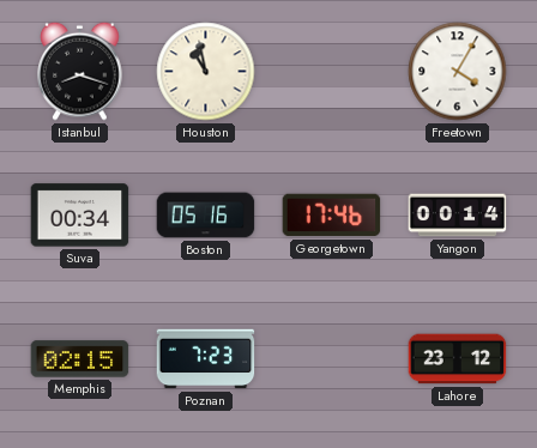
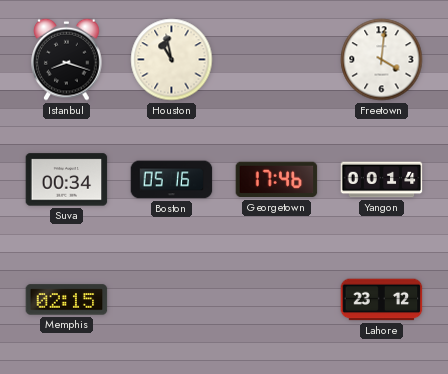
Freetown: 4:05 -> 4:01 (382, 60)
Poznan: 7:23 -> none (206, 359)
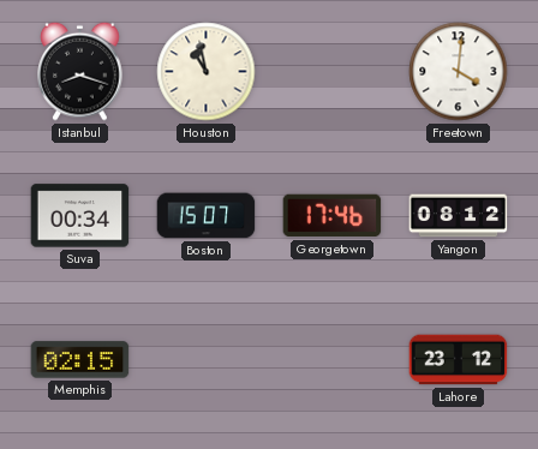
Boston: 05:16 -> 15:07 (207, 216)
Yangon: 00:14 -> 08:12 (459, 216)
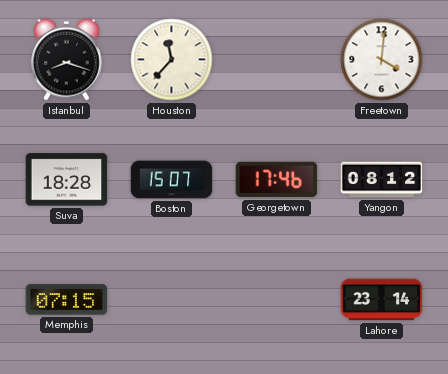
Houston: 10:58 -> 11:37 (172, 60)
Suva: 00:34 -> 18:28 (67, 180)
Memphis: 02:15 -> 07:15 (67, 300)
Lahore: 23:12 -> 23:14 (382, 300)
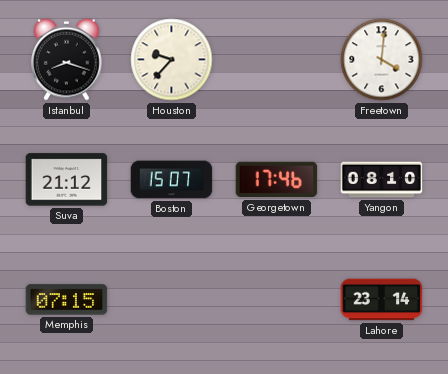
Houston: 11:37 -> 9:37 (172, 60)
Suva: 18:28 -> 21:12 (67, 180)
Yangon: 08:12 -> 08:10 (382, 180)
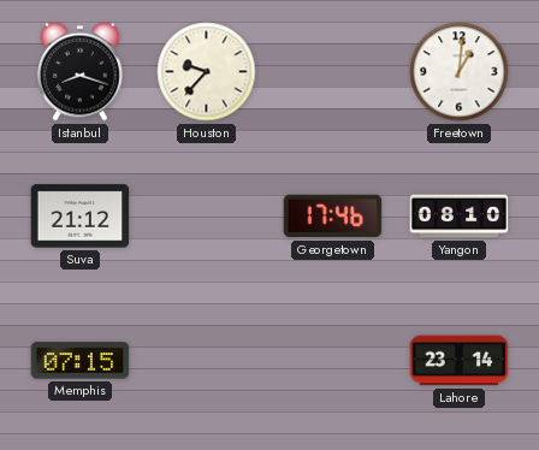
Freetown: 4:01 -> 1:01 (460, 72)
Boston: 15:07 -> none (172, 180)
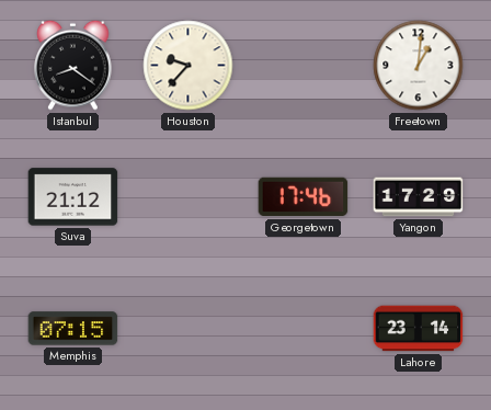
Istanbul: 8:18 -> 8:21 (73, 65)
Yangon: 08:10 -> 17:29 (419, 197)
